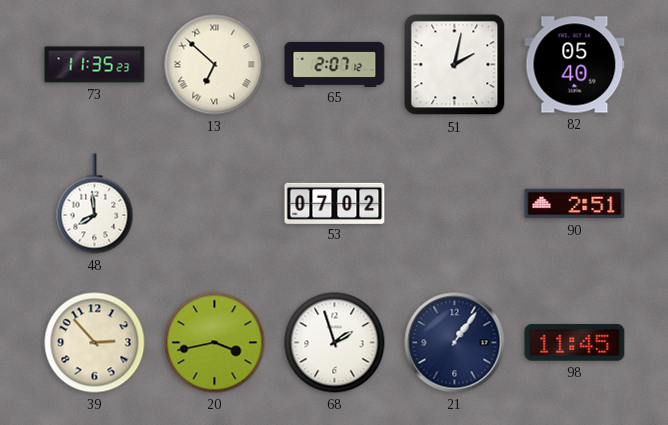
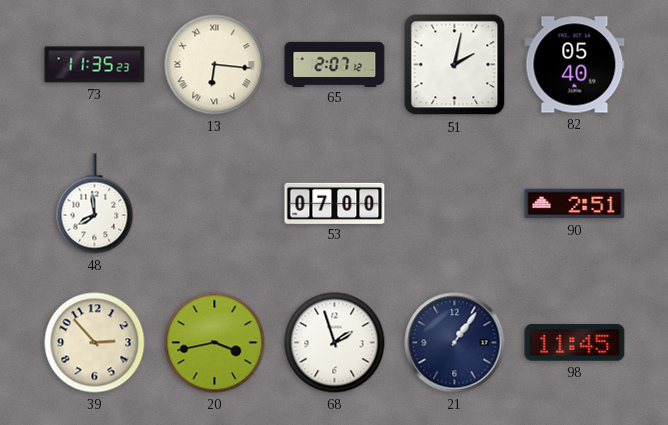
13: 6:52 -> 6:16 (215, 65)
53: 07:02 -> 07:00 (335, 203)
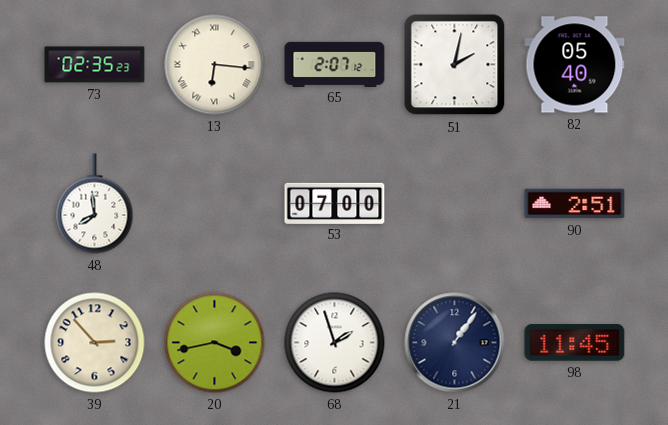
73: 11:35 -> 02:35 (95, 65)
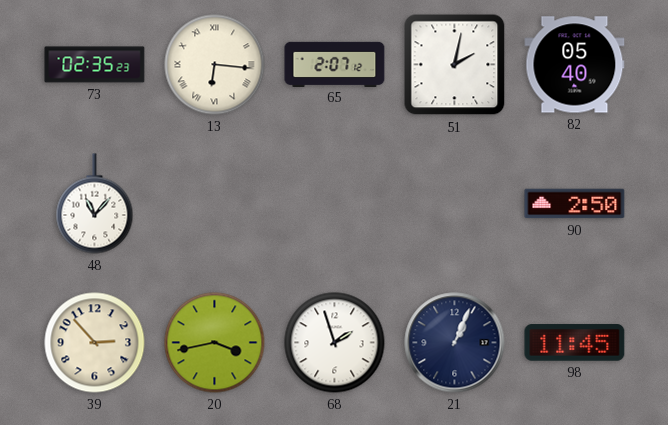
48: 7:59 -> 11:07 (95, 204)
53: 07:00 -> none (335, 203)
90: 2:51 -> 2:50 (575, 204)
21: 1:06 -> 1:04 (455, 343)
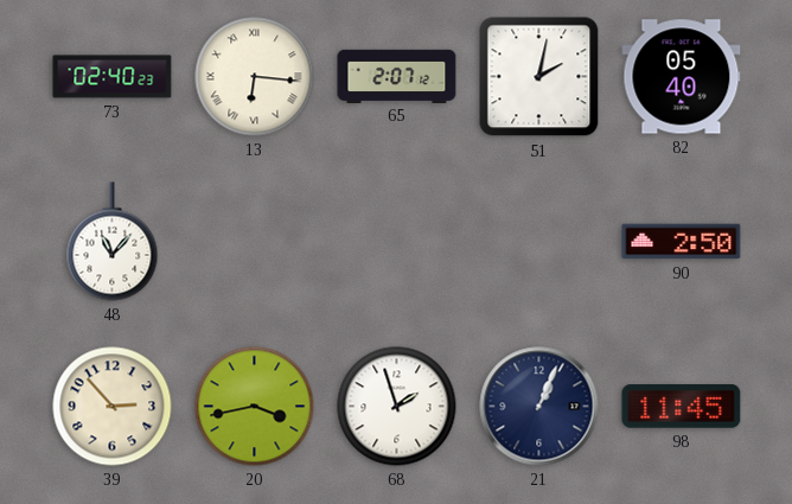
73: 02:35 -> 02:40 (113, 77)
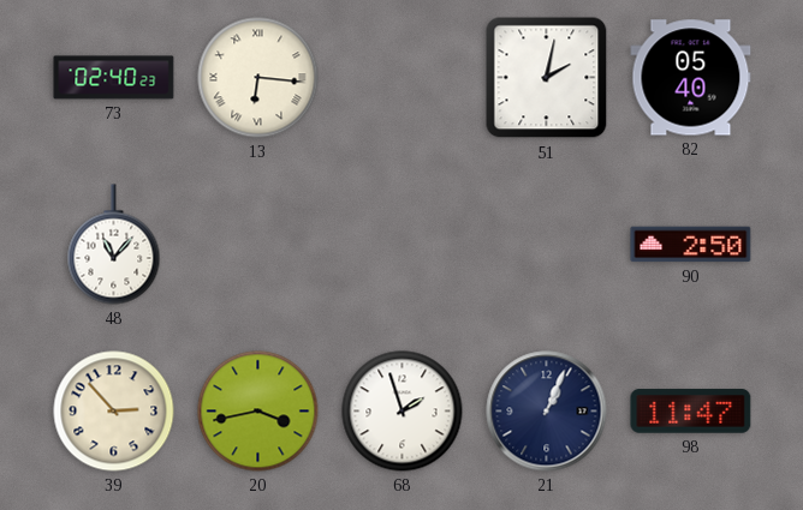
65: 2:07 -> none (397, 76)
98: 11:45 -> 11:47 (691, 412)
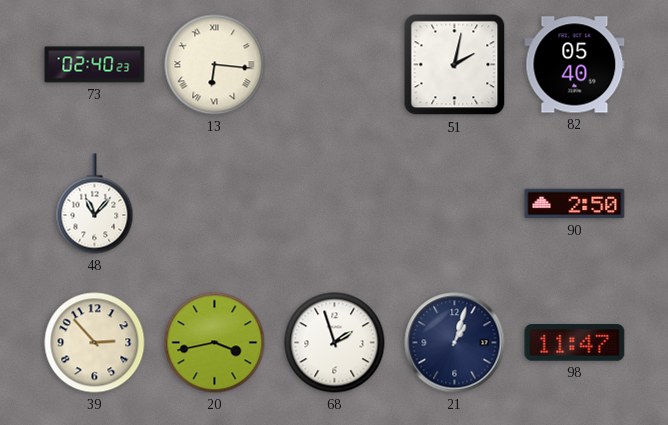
21: 1:04 -> 1:03 (455, 343)
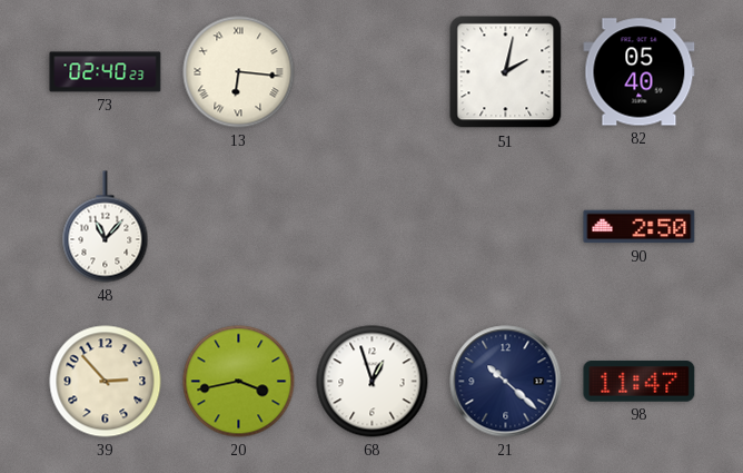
68: 1:57 -> 12:57 (373, 382)
21: 1:03 -> 10:22 (506, 382)
